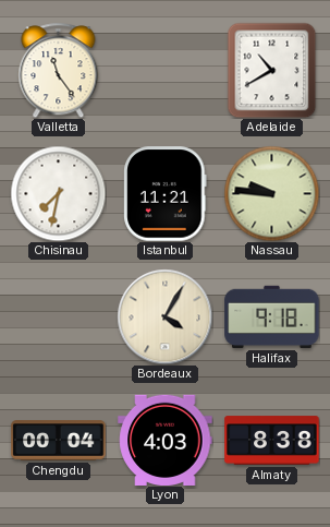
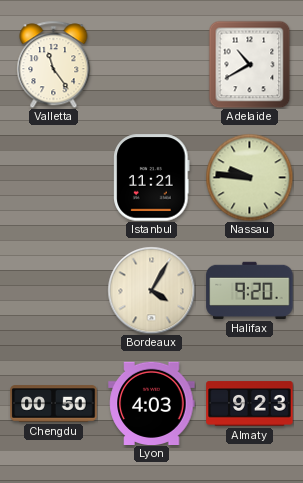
Chisinau: 7:32 -> none (58, 193)
Halifax: 9:18 -> 9:20 (250, 290)
Chengdu: 00:04 -> 00:50 (54, 404)
Almaty: 8:38 -> 9:23 (250, 404)
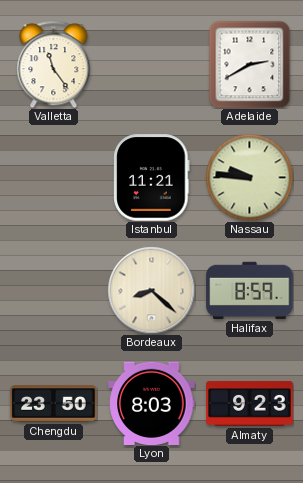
Adelaide: 10:40 -> 2:40 (250, 64)
Bordeaux: 4:05 -> 8:22 (151, 290)
Halifax: 9:20 -> 8:59 (250, 290)
Chengdu: 00:50 -> 23:50 (54, 404)
Lyon: 4:03 -> 8:03 (152, 403)
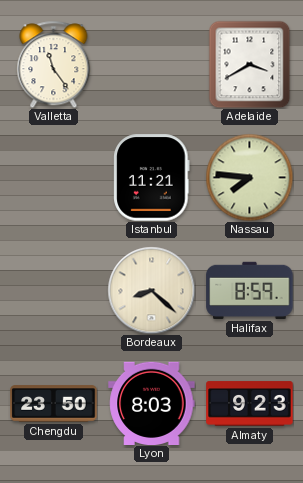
Adelaide: 2:40 -> 3:40 (250, 64)
Nassau: 9:46 -> 7:46 (249, 177)
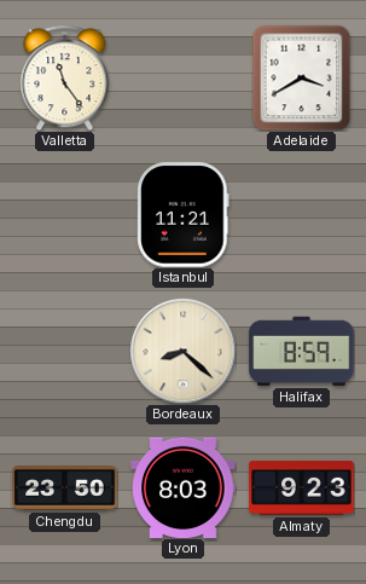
Nassau: 7:46 -> none (249, 177)
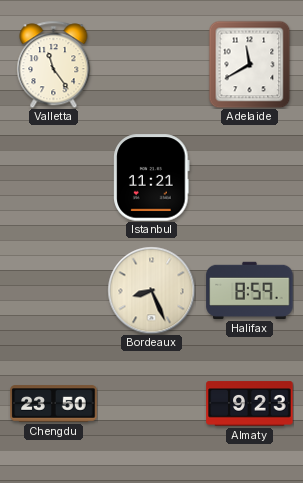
Adelaide: 3:40 -> 11:40 (250, 64)
Bordeaux: 8:22 -> 8:26 (151, 290)
Lyon: 8:03 -> none (184, 487)
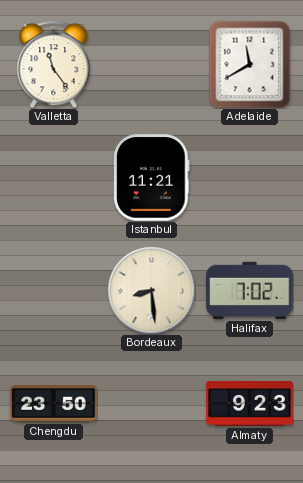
Bordeaux: 8:26 -> 8:29 (151, 290)
Halifax: 8:59 -> 7:02 (250, 290)
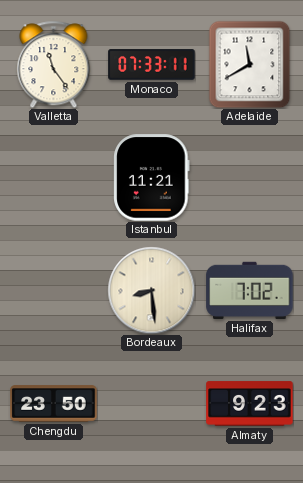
Monaco: none -> 07:33 (152, 65)
